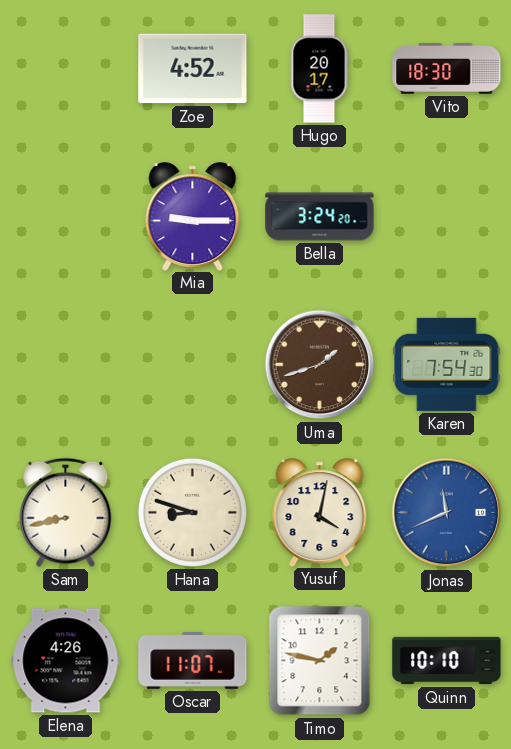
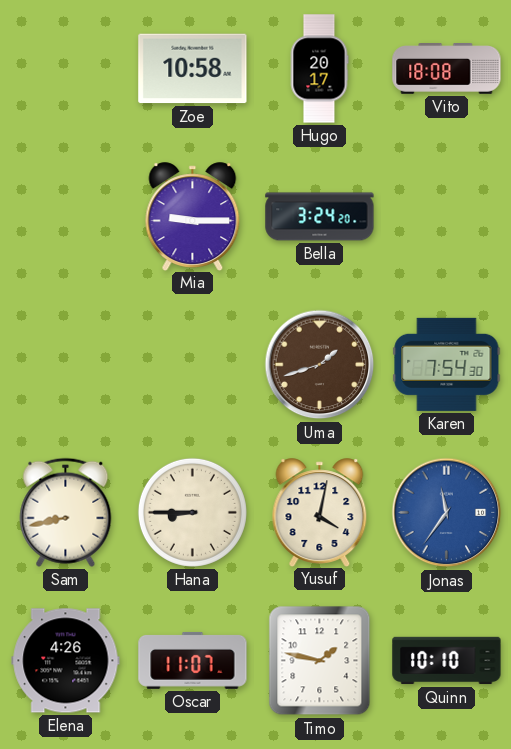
Zoe: 4:52 -> 10:58 (193, 69)
Vito: 18:30 -> 18:08 (447, 69)
Hana: 8:48 -> 8:45 (192, 512)
Jonas: 11:41 -> 11:36 (447, 513)
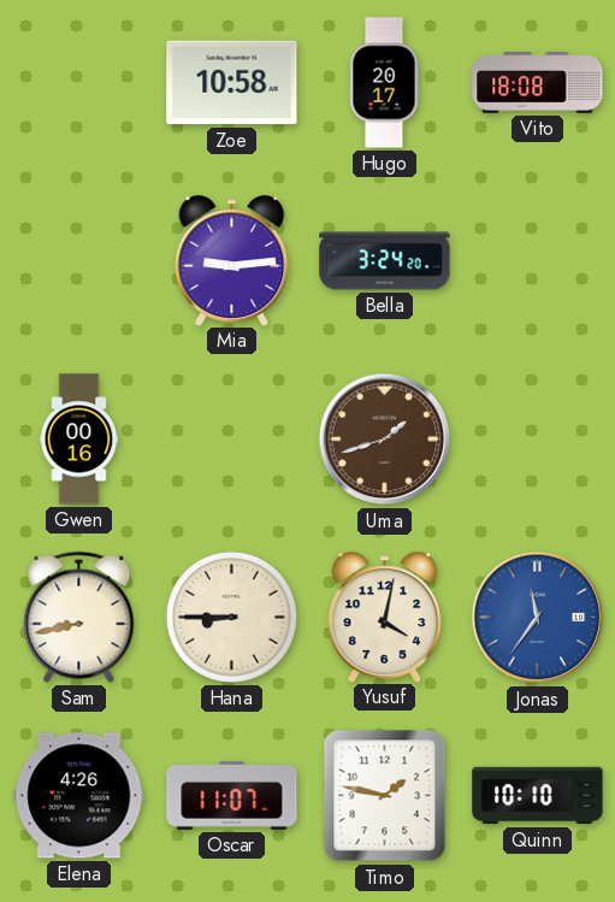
Mia: 9:15 -> 9:14 (232, 260)
Gwen: none -> 00:16 (79, 440)
Karen: 7:54 -> none (447, 364)
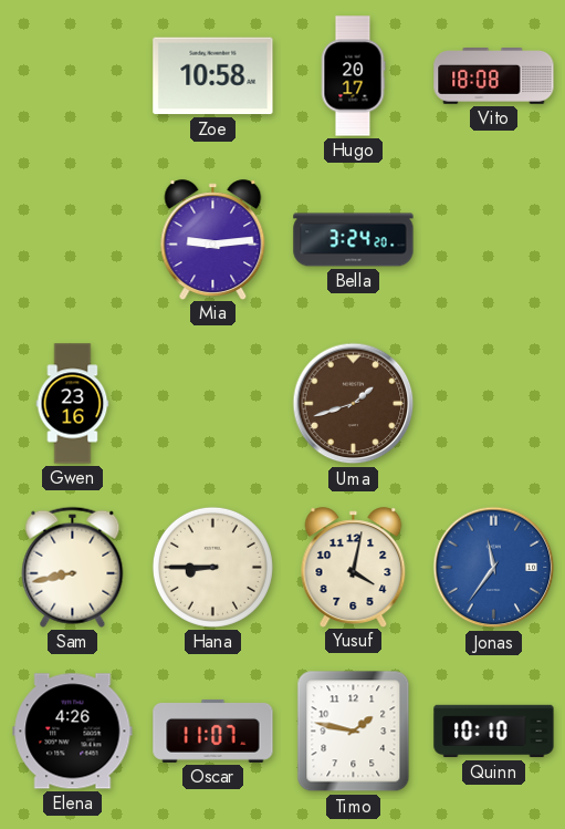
Gwen: 00:16 -> 23:16 (73, 404)
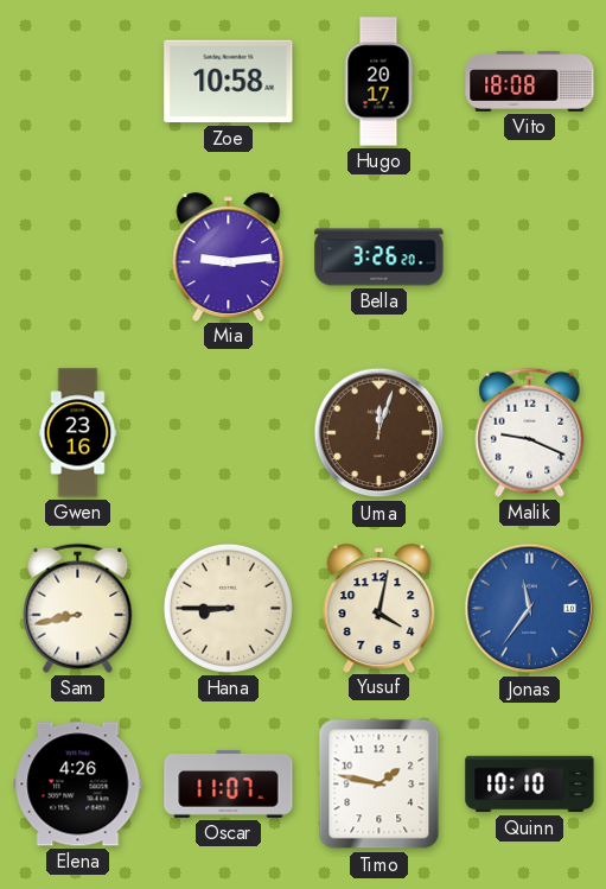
Bella: 3:24 -> 3:26 (379, 258)
Uma: 1:42 -> 12:03 (379, 433)
Malik: none -> 9:19 (530, 432)
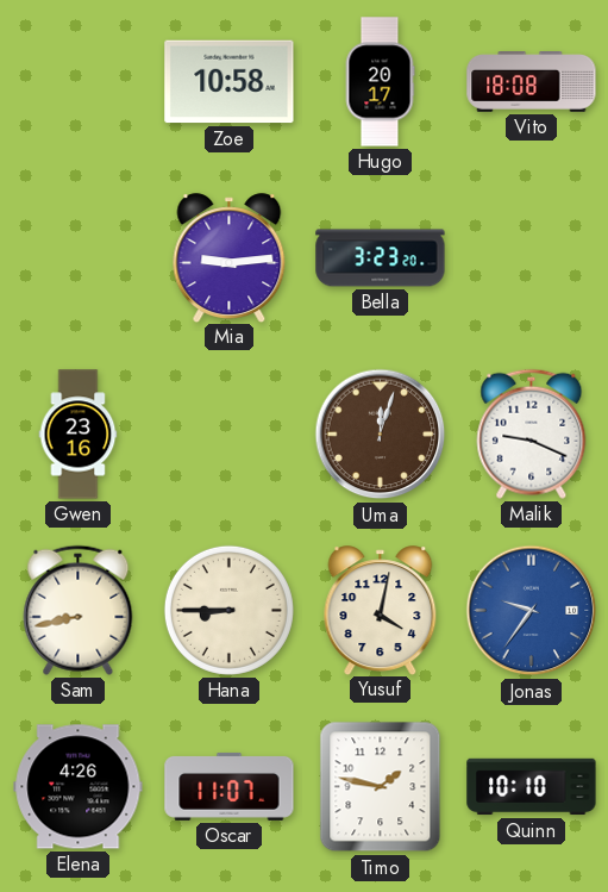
Bella: 3:26 -> 3:23 (381, 258)
Jonas: 11:36 -> 9:36 (532, 611)
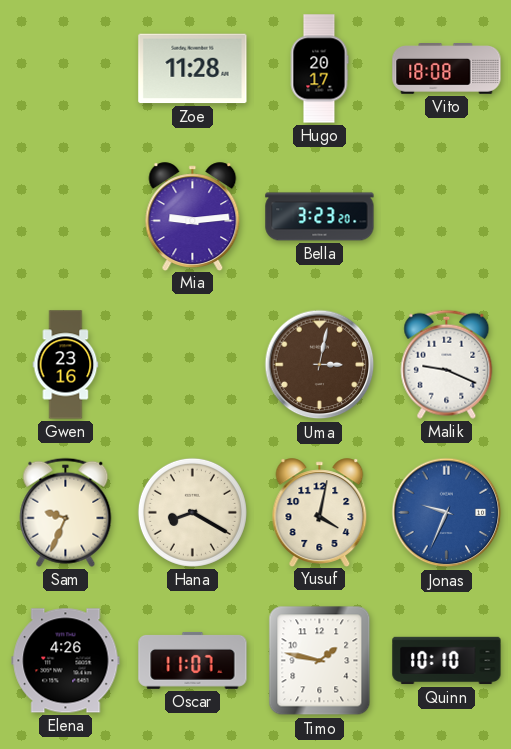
Zoe: 10:58 -> 11:28 (193, 69)
Uma: 12:03 -> 3:02 (320, 365)
Sam: 8:43 -> 9:34 (66, 512)
Hana: 8:45 -> 8:20 (192, 512)
Jonas: 9:36 -> 9:34 (447, 513)
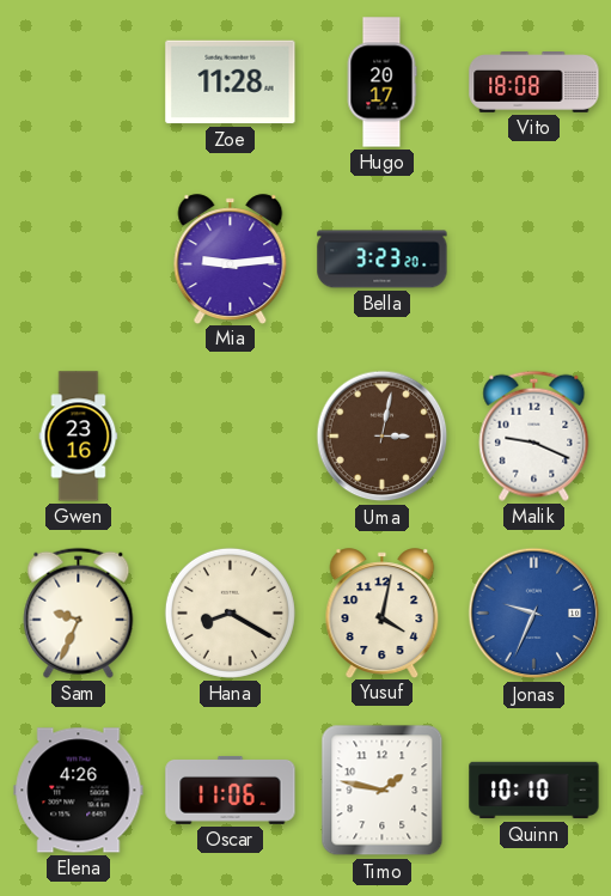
Oscar: 11:07 -> 11:06 (231, 790)
